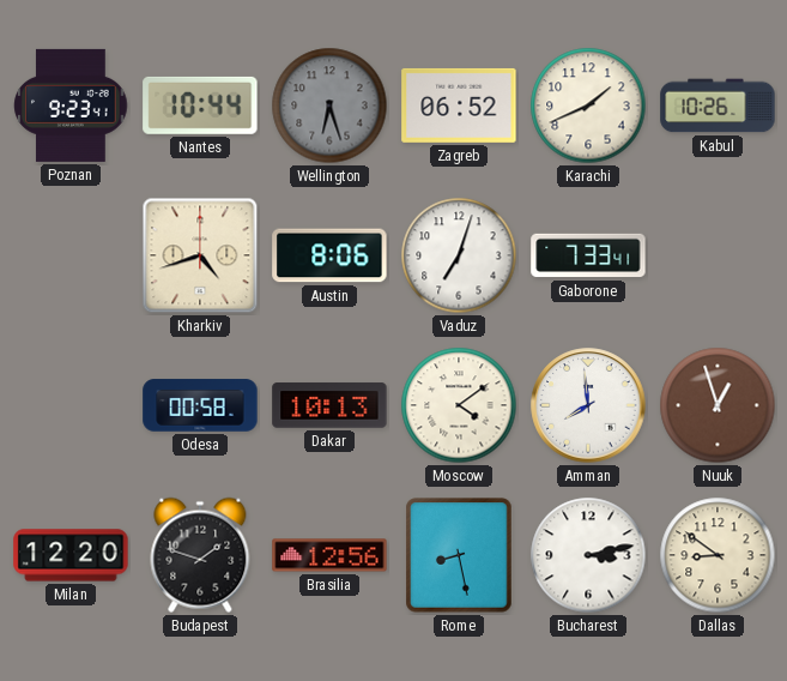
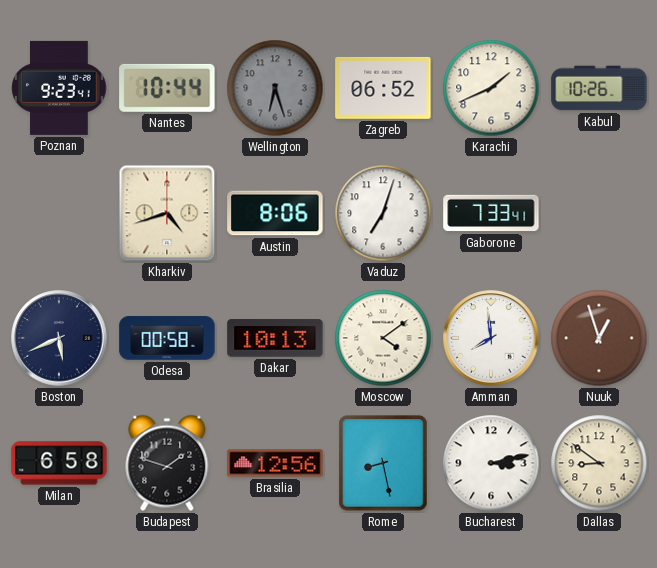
Boston: none -> 5:41 (59, 338)
Milan: 12:20 -> 6:58 (59, 463)
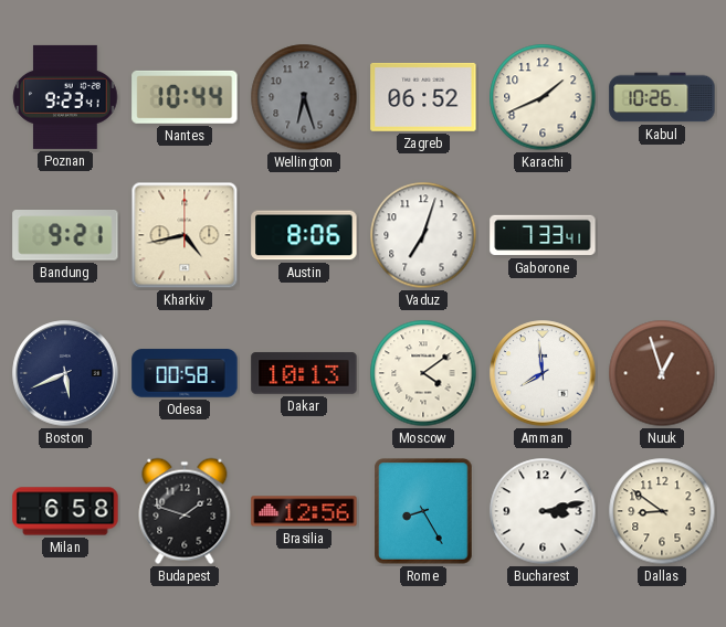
Bandung: none -> 9:21 (65, 235)
Kharkiv: 4:42 -> 4:43 (185, 235)
Rome: 8:28 -> 8:25 (423, 511)
